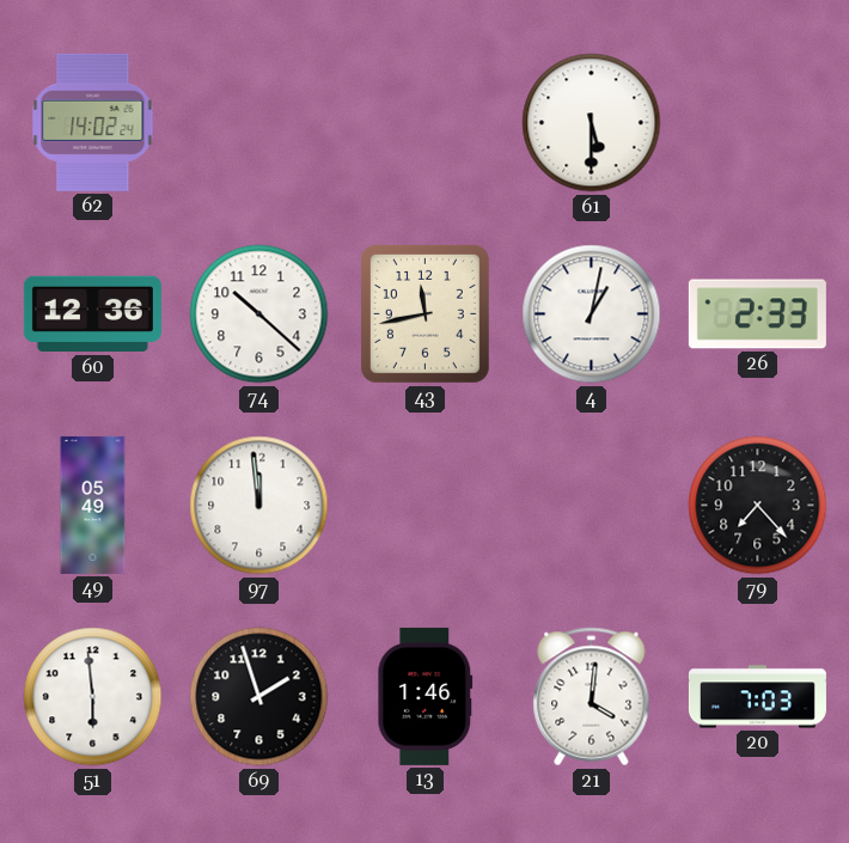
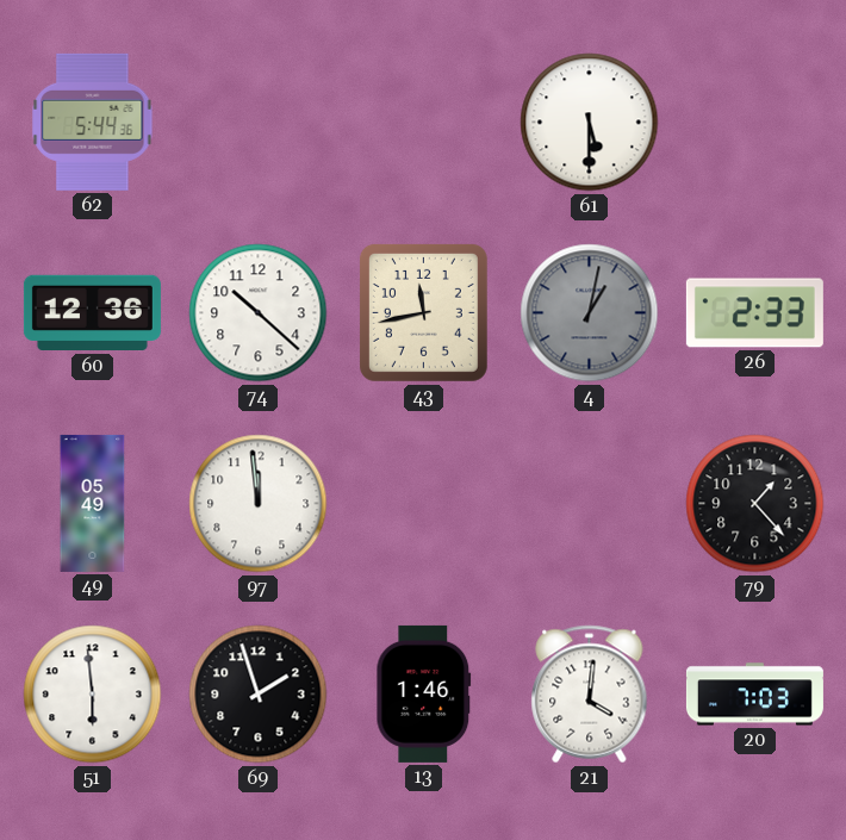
62: 14:02 -> 5:44 (93, 122)
4 dial: white -> grey (590, 313)
79: 7:23 -> 1:23 (755, 504)
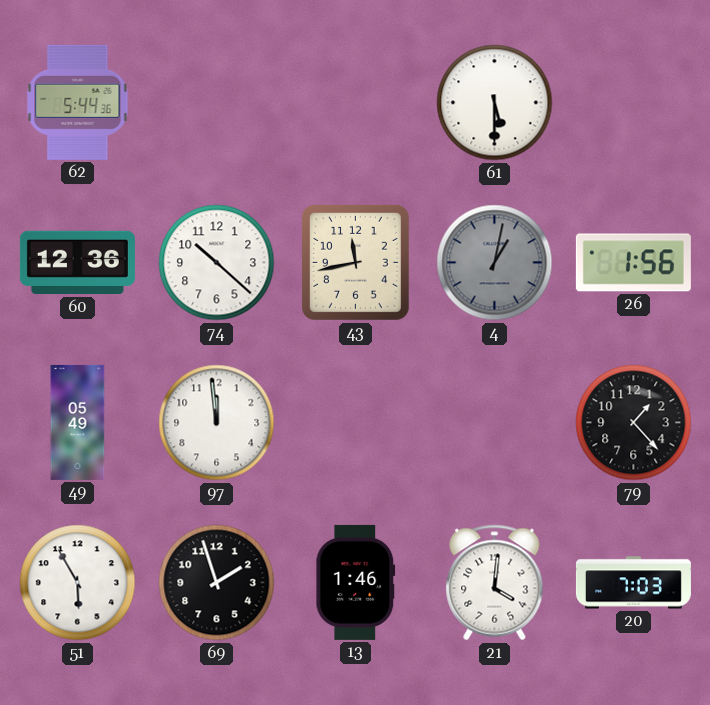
26: 2:33 -> 1:56 (633, 263)
51: 5:59 -> 5:55 (78, 583)
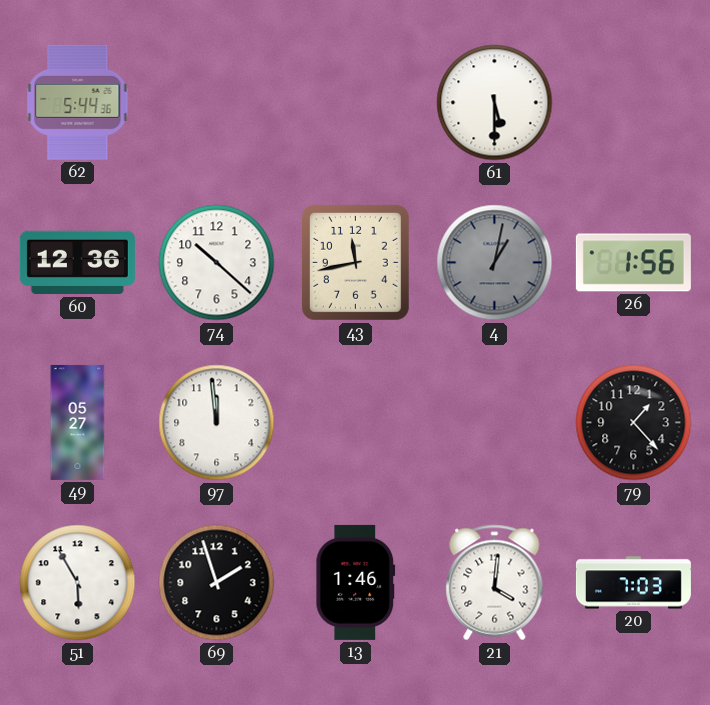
49: 05:49 -> 05:27 (78, 422)
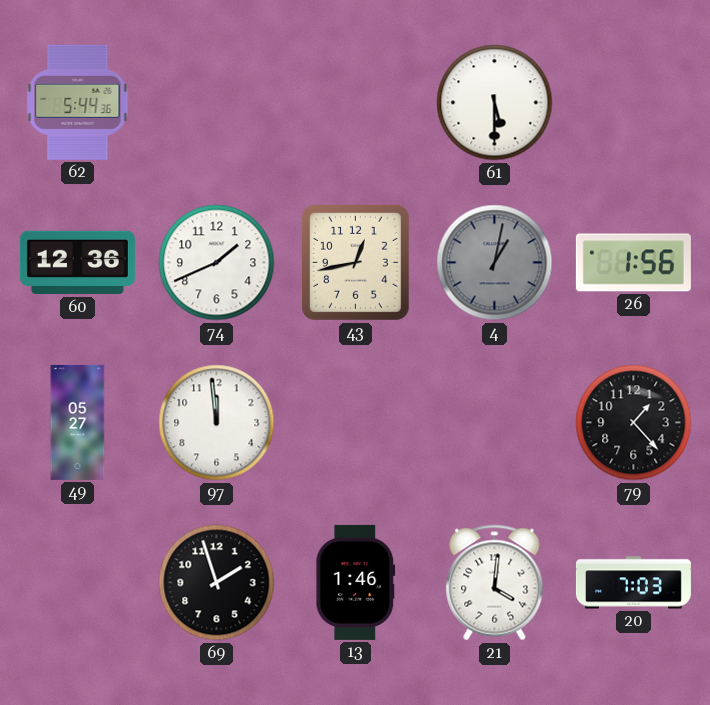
74: 10:22 -> 1:41 (217, 263)
43: 11:43 -> 12:43 (355, 262)
51: 5:55 -> none (78, 583)
